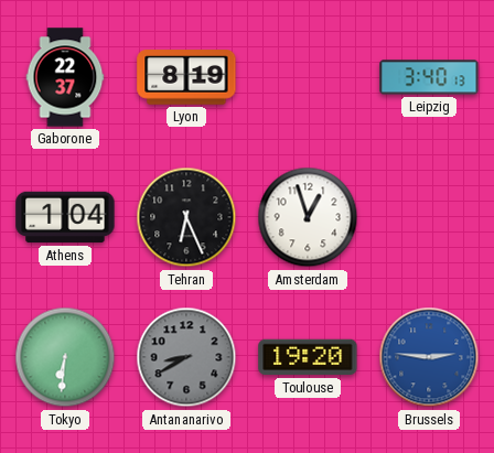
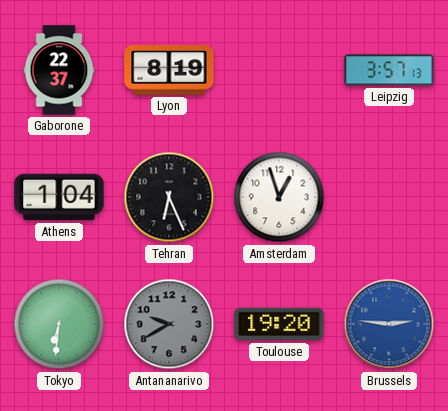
Leipzig: 3:40 -> 3:57 (389, 70)
Antananarivo: 8:40 -> 9:40 (169, 324)
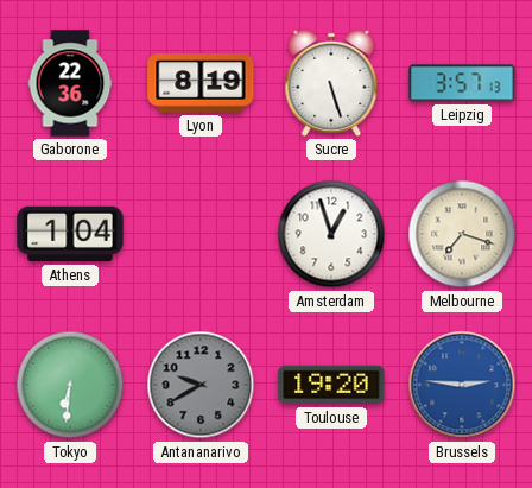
Gaborone: 22:37 -> 22:36 (70, 83)
Sucre: none -> 5:27 (331, 83)
Tehran: 6:26 -> none (169, 197)
Melbourne: none -> 7:18 (462, 234)
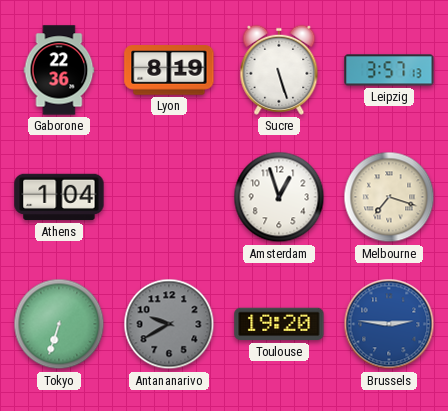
Tokyo: 6:31 -> 6:33 (59, 324)
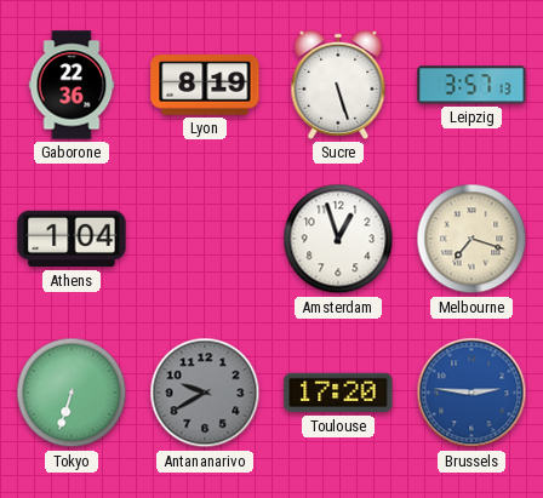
Toulouse: 19:20 -> 17:20 (338, 393)
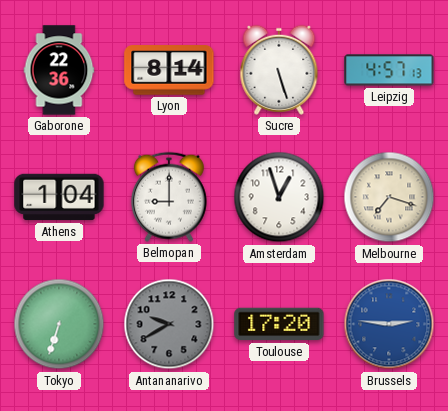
Lyon: 8:19 -> 8:14 (169, 70)
Leipzig: 3:57 -> 4:57 (389, 70)
Belmopan: none -> 9:00 (169, 197)
